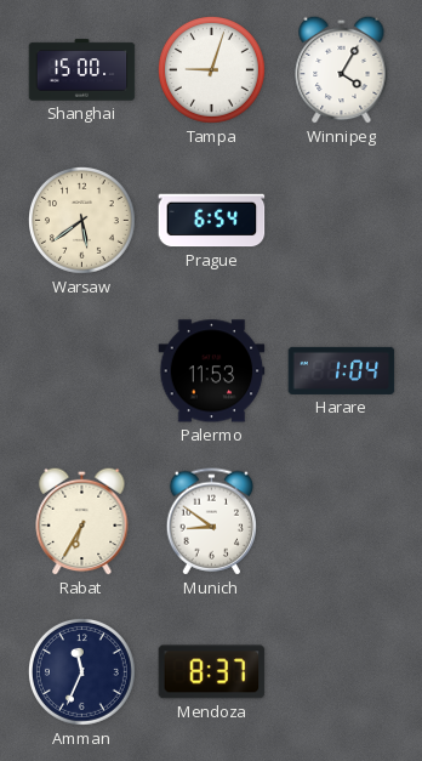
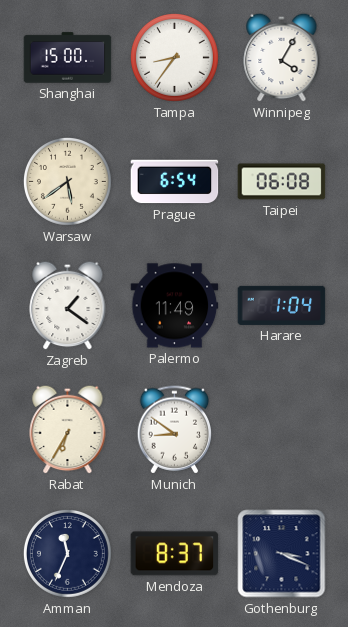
Tampa: 9:03 -> 8:36 (174, 57)
Taipei: none -> 06:08 (282, 182)
Zagreb: none -> 1:21 (68, 305)
Palermo: 11:53 -> 11:49 (175, 306)
Gothenburg: none -> 3:19 (282, 554)
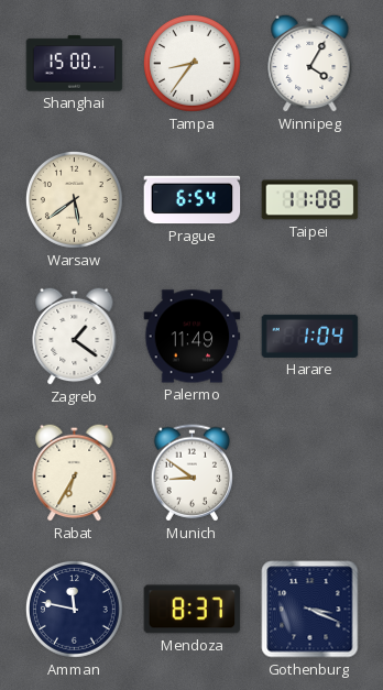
Taipei: 06:08 -> 11:08 (310, 200)
Amman: 11:34 -> 11:47 (74, 609)
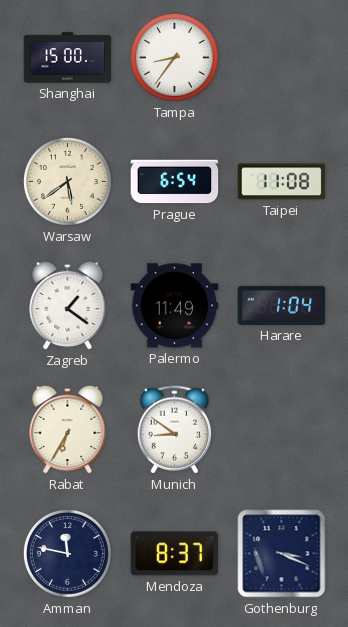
Winnipeg: 4:05 -> none (310, 63)
